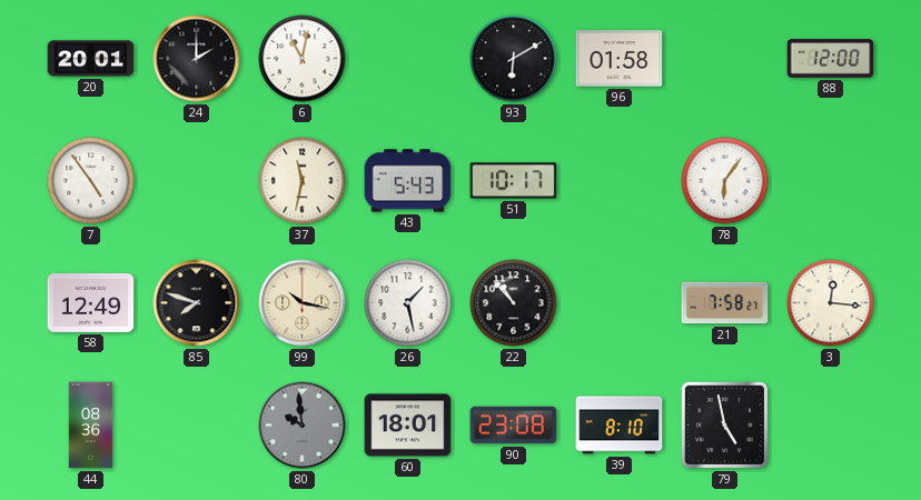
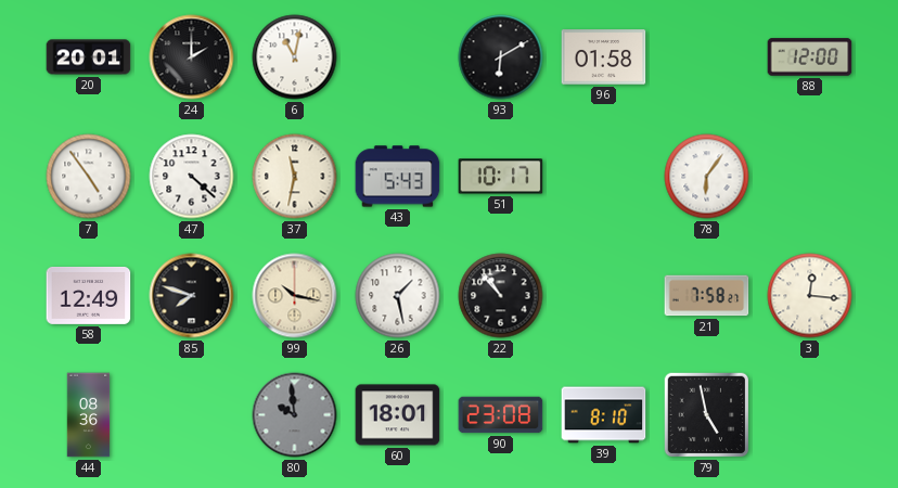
47: none -> 4:22 (192, 177)
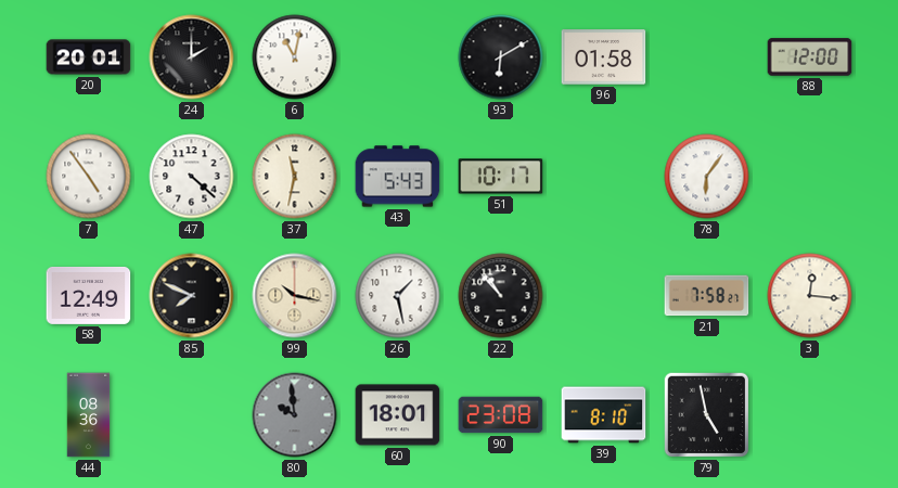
85: 7:48 -> 7:49 (192, 296)
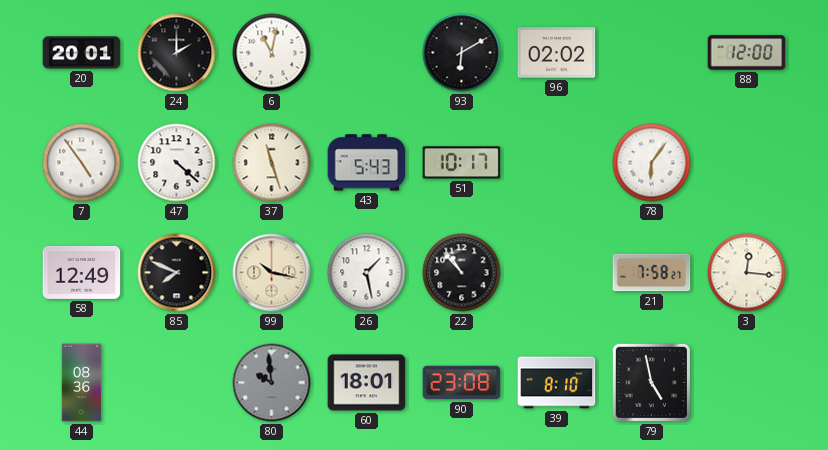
96: 01:58 -> 02:02 (557, 53)
37: 11:32 -> 11:27 (272, 163)
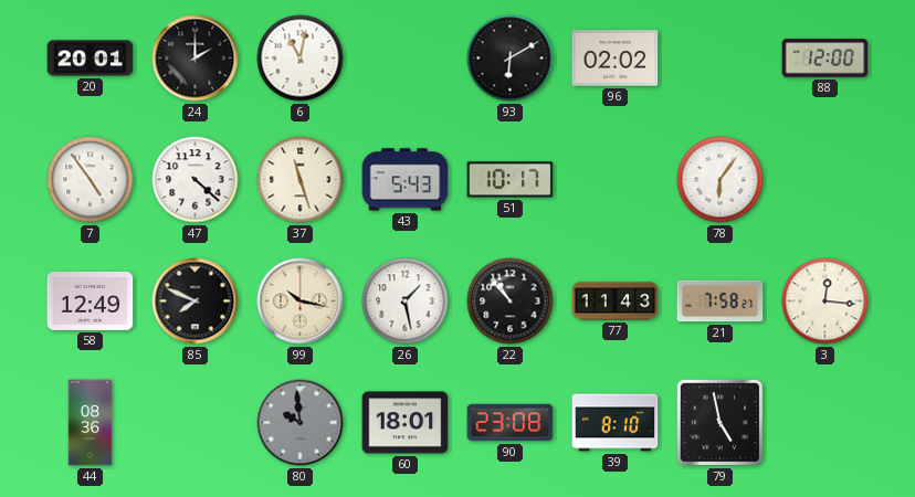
77: none -> 11:43 (616, 302)
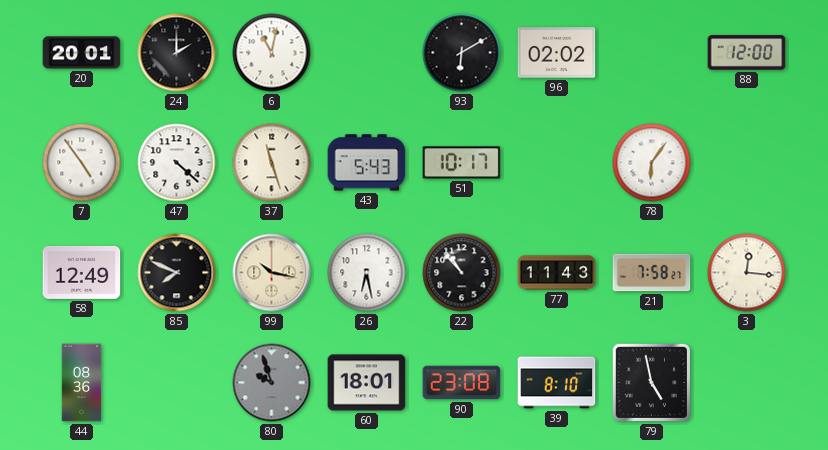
26: 1:28 -> 6:28 (367, 273)
80: 9:59 -> 9:57 (272, 383)
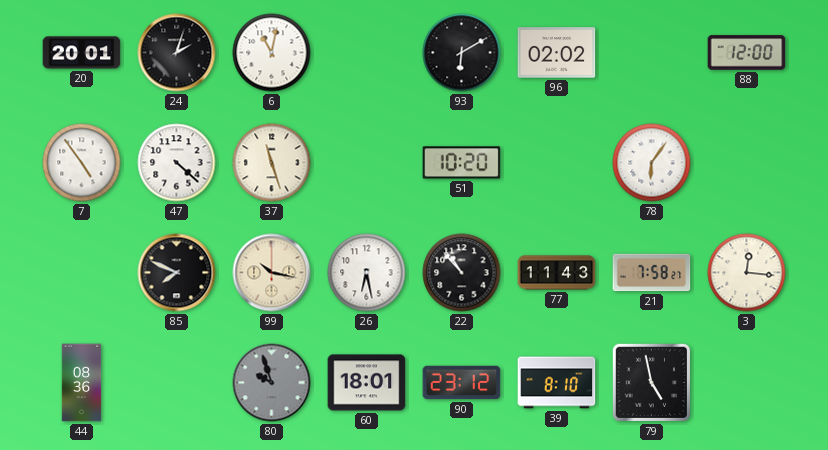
24: 2:00 -> 2:03 (177, 53)
43: 5:43 -> none (367, 163)
51: 10:17 -> 10:20 (462, 163)
58: 12:49 -> none (82, 272)
90: 23:08 -> 23:12 (462, 383)
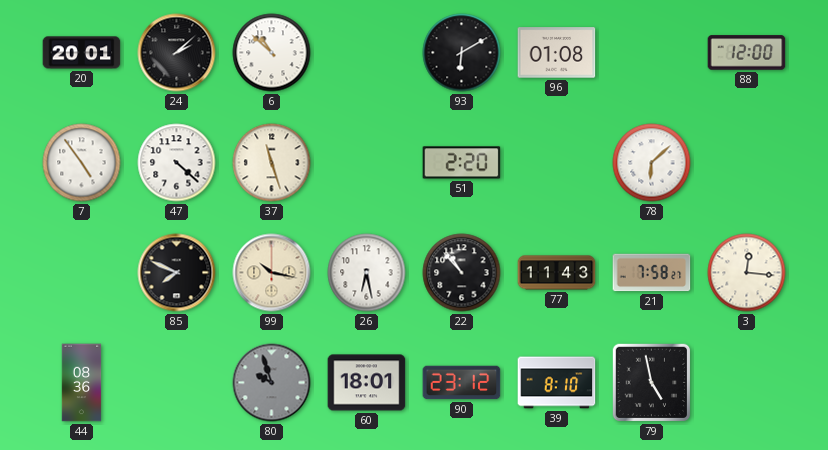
24: 2:03 -> 2:08 (177, 53)
6: 11:02 -> 10:52 (272, 53)
96: 02:02 -> 01:08 (557, 53)
51: 10:20 -> 2:20 (462, 163)
78: 6:06 -> 6:08 (652, 163)
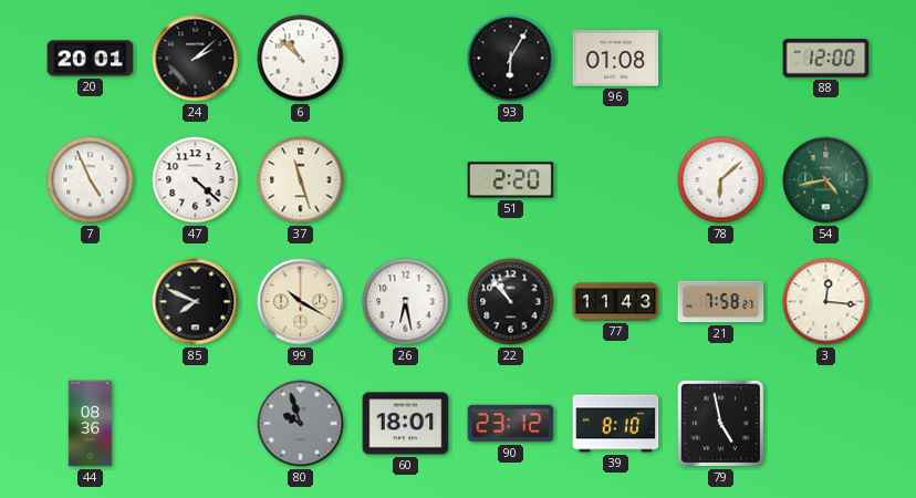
93: 6:10 -> 6:05 (511, 59)
7: 4:54 -> 4:56 (91, 180)
54: none -> 4:43 (826, 180)
99: 10:17 -> 10:20 (301, 302)
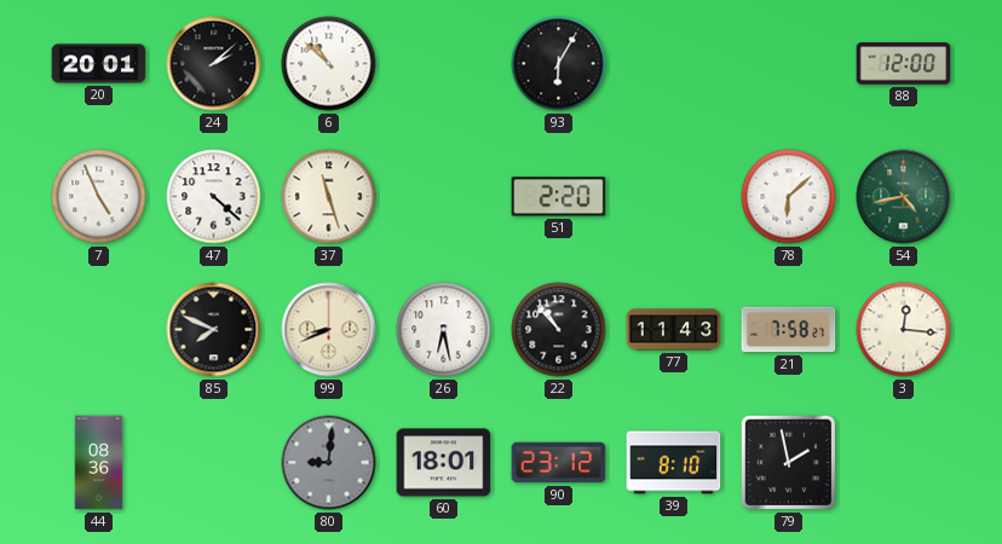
96: 01:08 -> none (616, 59)
99: 10:20 -> 8:41 (329, 330)
80: 9:57 -> 9:01 (329, 463)
79: 4:58 -> 1:58 (789, 463)
